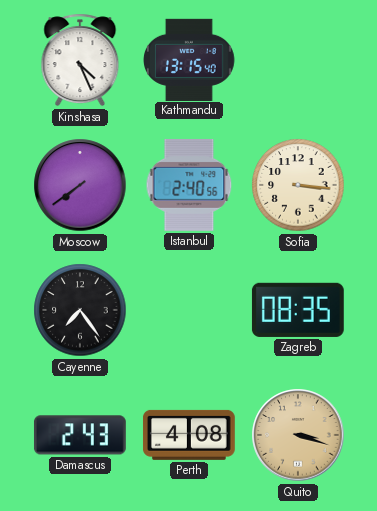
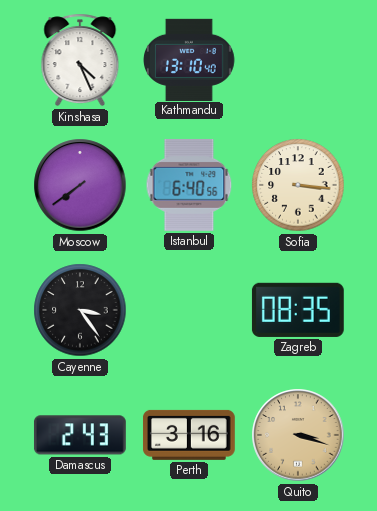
Kathmandu: 13:15 -> 13:10 (190, 59)
Istanbul: 2:40 -> 6:40 (189, 185)
Cayenne: 7:24 -> 3:24 (80, 310)
Perth: 4:08 -> 3:16 (189, 435)
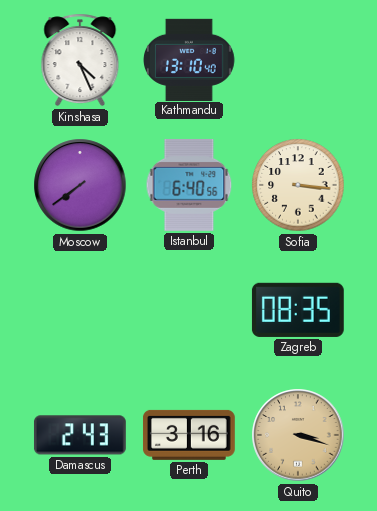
Cayenne: 3:24 -> none (80, 310)
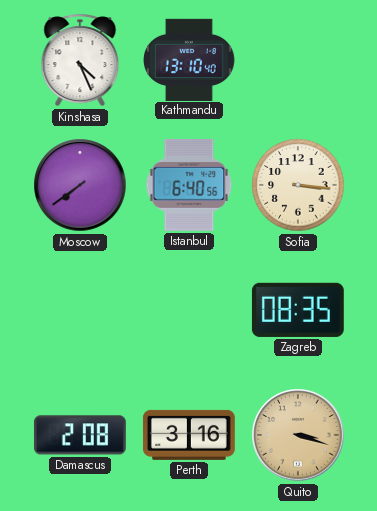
Damascus: 2:43 -> 2:08 (80, 435)
